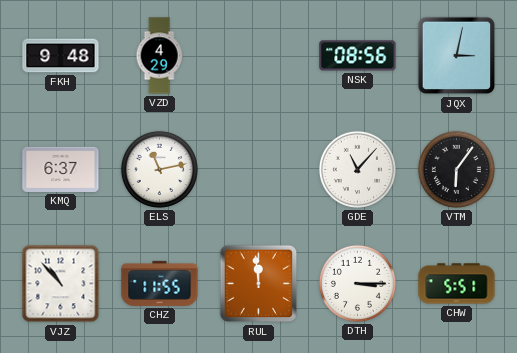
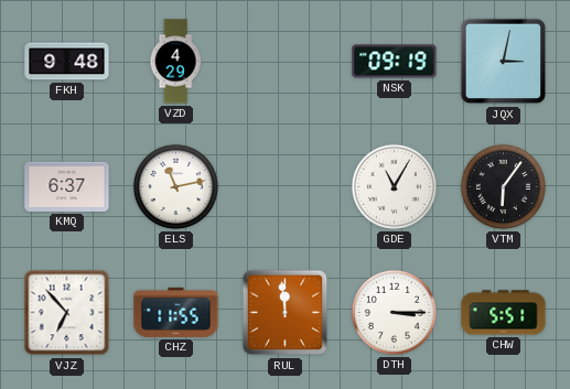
NSK: 08:56 -> 09:19 (395, 62)
GDE: 11:07 -> 11:05 (394, 186)
VJZ: 10:53 -> 6:53 (67, 313)
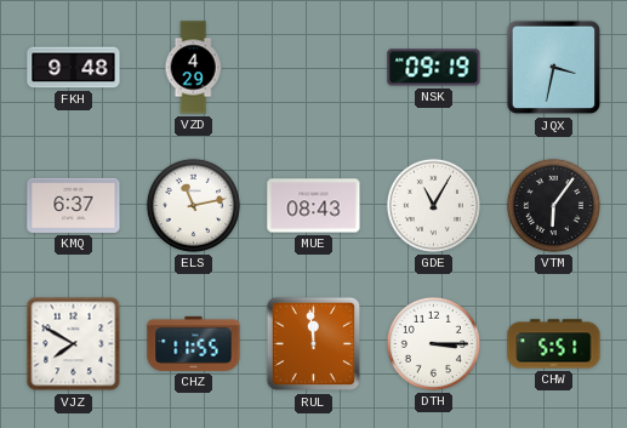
JQX: 3:02 -> 3:32 (554, 68)
MUE: none -> 08:43 (314, 206)
VJZ: 6:53 -> 7:50 (74, 344)
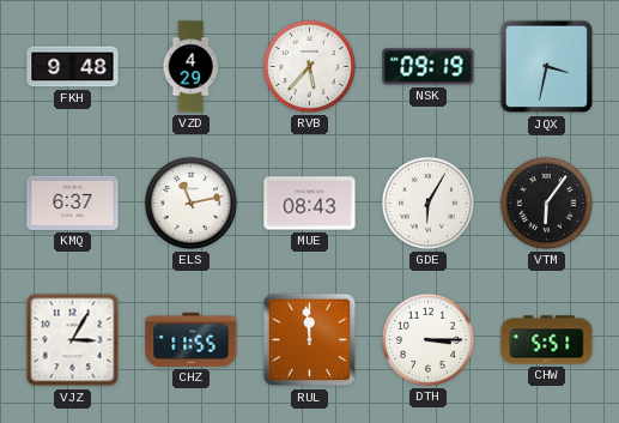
RVB: none -> 5:37 (309, 66)
GDE: 11:05 -> 6:05 (427, 203)
VJZ: 7:50 -> 3:05 (73, 340)
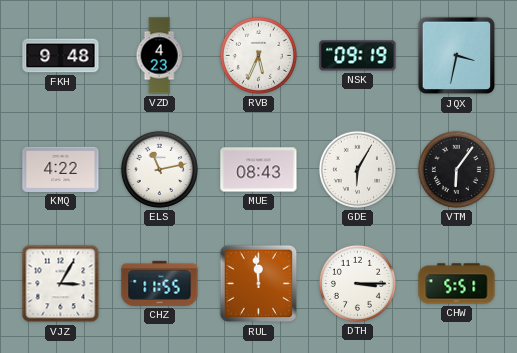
VZD: 4:29 -> 4:23 (159, 56)
RVB: 5:37 -> 5:34 (258, 55)
KMQ: 6:37 -> 4:22 (61, 169)
